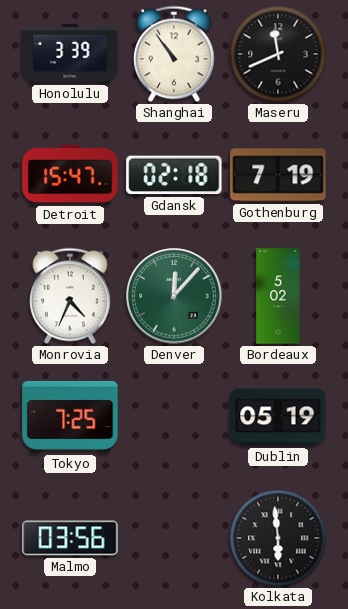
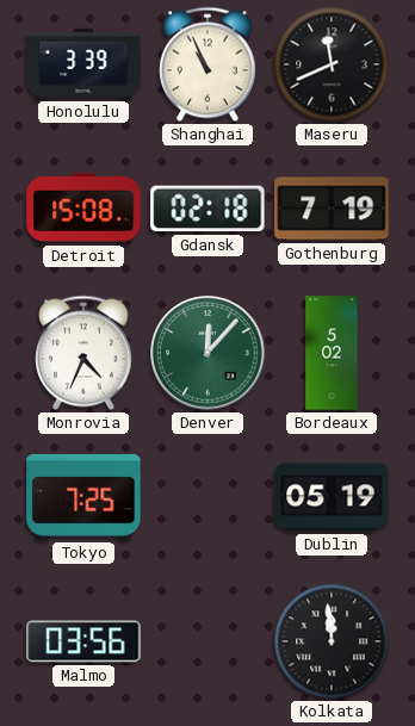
Shanghai: 10:54 -> 10:56 (209, 64)
Detroit: 15:47 -> 15:08 (83, 207)
Kolkata: 5:59 -> 11:59 (332, 641)
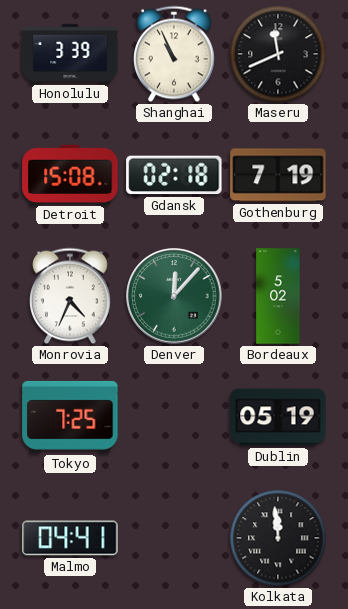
Malmo: 03:56 -> 04:41 (70, 538)
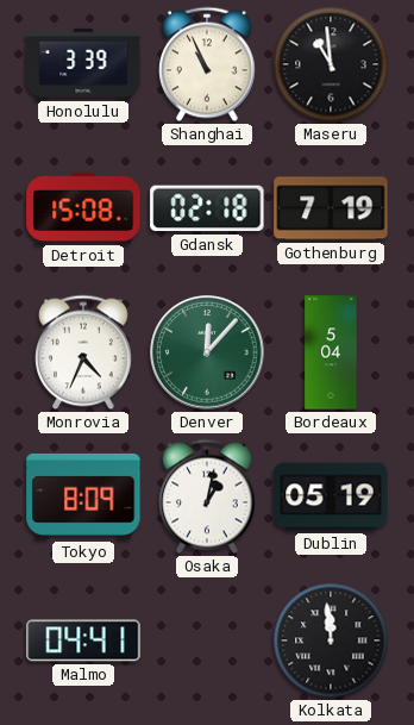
Maseru: 11:41 -> 10:59 (331, 64)
Bordeaux: 5:02 -> 5:04 (331, 352)
Tokyo: 7:25 -> 8:09 (83, 496)
Osaka: none -> 1:02 (208, 496)
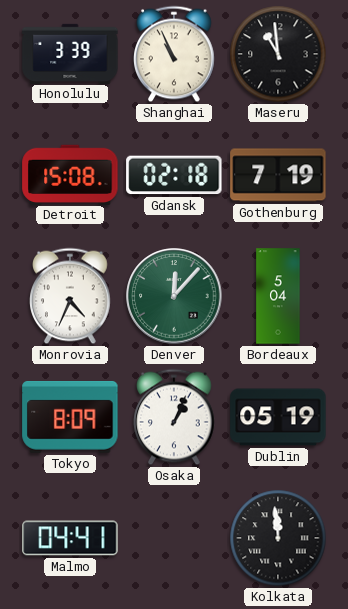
Osaka: 1:02 -> 1:04 (175, 417)
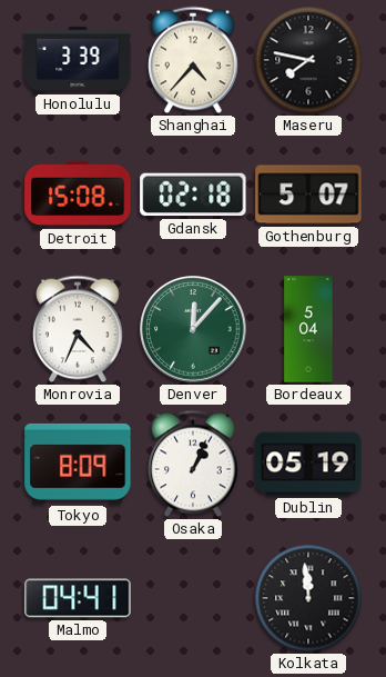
Shanghai: 10:56 -> 4:37 (194, 60)
Maseru: 10:59 -> 7:47 (308, 60)
Gothenburg: 7:19 -> 5:07 (308, 195)
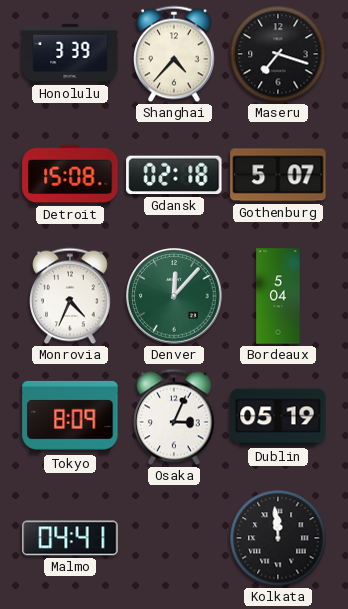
Maseru: 7:47 -> 7:18 (278, 54)
Osaka: 1:04 -> 3:04 (175, 417)
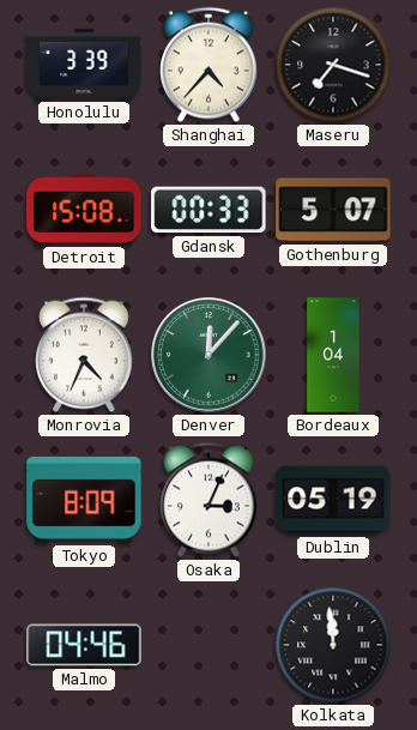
Gdansk: 02:18 -> 00:33 (208, 210)
Bordeaux: 5:04 -> 1:04 (333, 355)
Malmo: 04:41 -> 04:46 (84, 645)
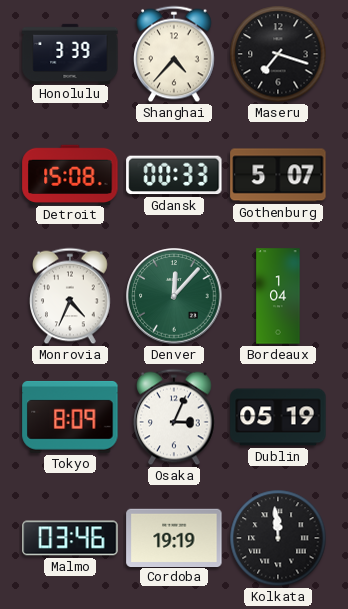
Malmo: 04:46 -> 03:46 (70, 538)
Cordoba: none -> 19:19 (174, 537)
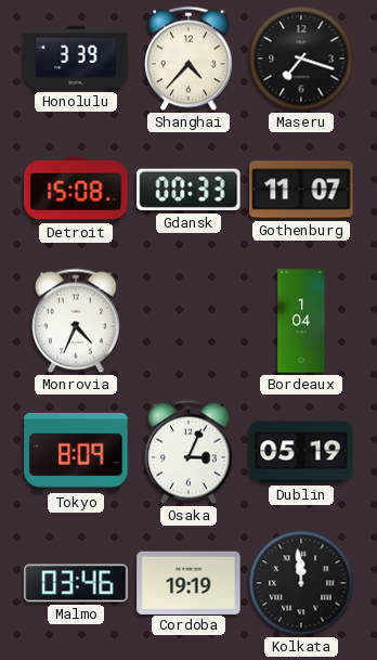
Gothenburg: 5:07 -> 11:07 (301, 190)
Denver: 12:07 -> none (174, 296)
